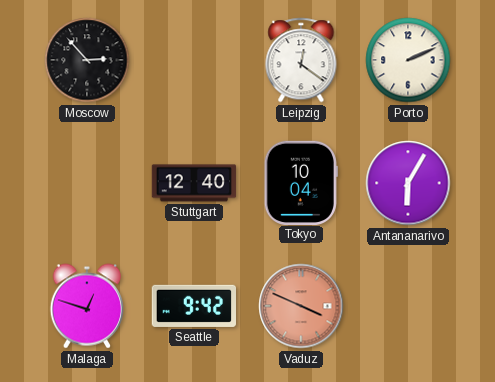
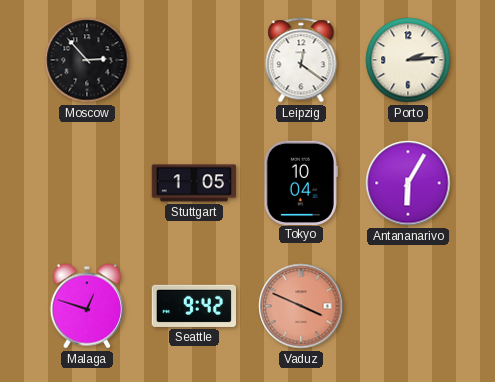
Porto: 2:11 -> 2:14 (408, 60)
Stuttgart: 12:40 -> 1:05 (194, 183)
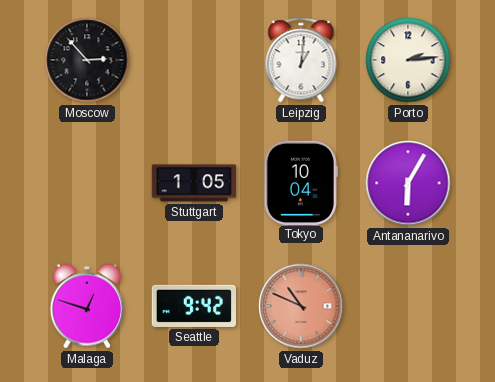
Leipzig: 12:21 -> 1:01 (301, 60)
Vaduz: 3:49 -> 10:49 (301, 306)
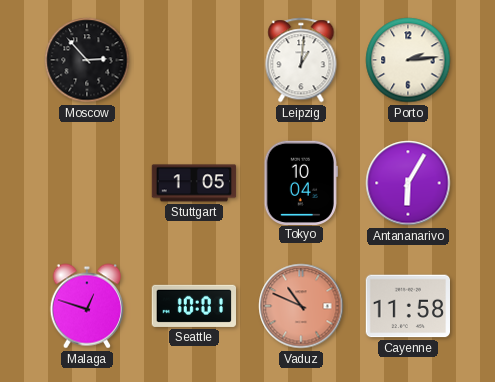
Seattle: 9:42 -> 10:01 (193, 306)
Cayenne: none -> 11:58 (408, 306)
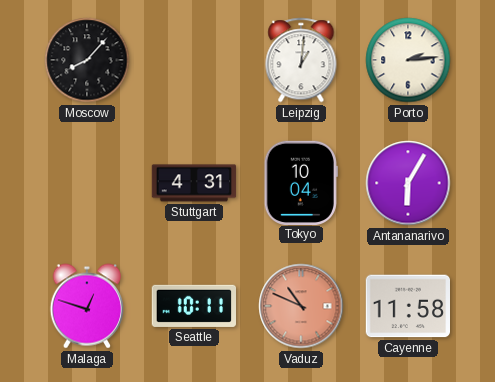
Moscow: 2:53 -> 8:07 (87, 60)
Stuttgart: 1:05 -> 4:31 (194, 183)
Seattle: 10:01 -> 10:11 (193, 306)
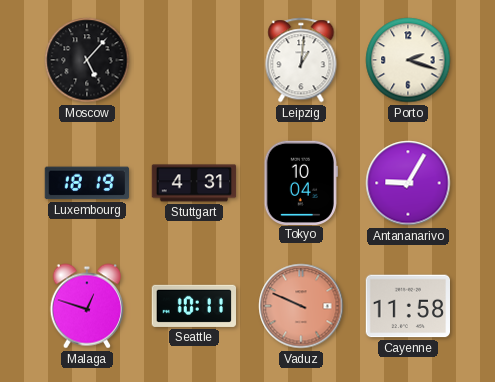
Moscow: 8:07 -> 5:07 (87, 60)
Porto: 2:14 -> 2:18 (408, 60)
Luxembourg: none -> 18:19 (86, 183)
Antananarivo: 6:05 -> 9:05 (408, 183)
Vaduz: 10:49 -> 9:49 (301, 306)
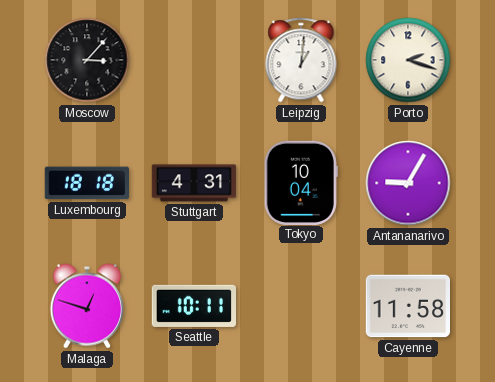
Moscow: 5:07 -> 3:07 (87, 60)
Luxembourg: 18:19 -> 18:18 (86, 183)
Vaduz: 9:49 -> none (301, 306)
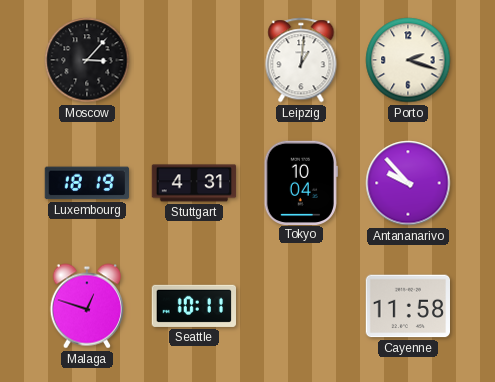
Luxembourg: 18:18 -> 18:19 (86, 183)
Antananarivo: 9:05 -> 9:53 (408, 183)
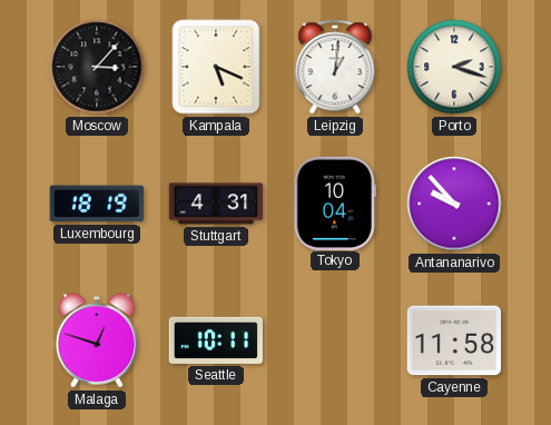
Kampala: none -> 5:19 (216, 67)
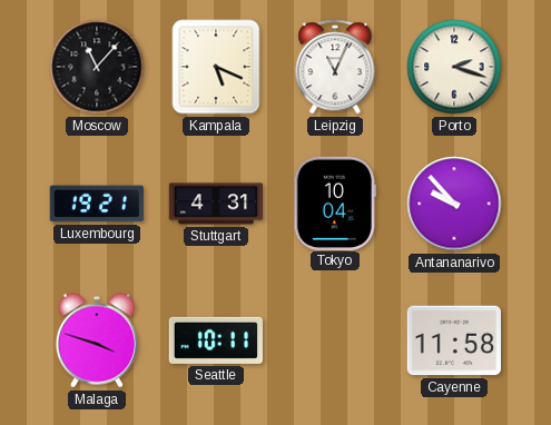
Moscow: 3:07 -> 11:07 (97, 67)
Leipzig: 1:01 -> 11:04 (335, 67)
Luxembourg: 18:19 -> 19:21 (96, 204)
Malaga: 12:48 -> 3:48 (96, 340)
